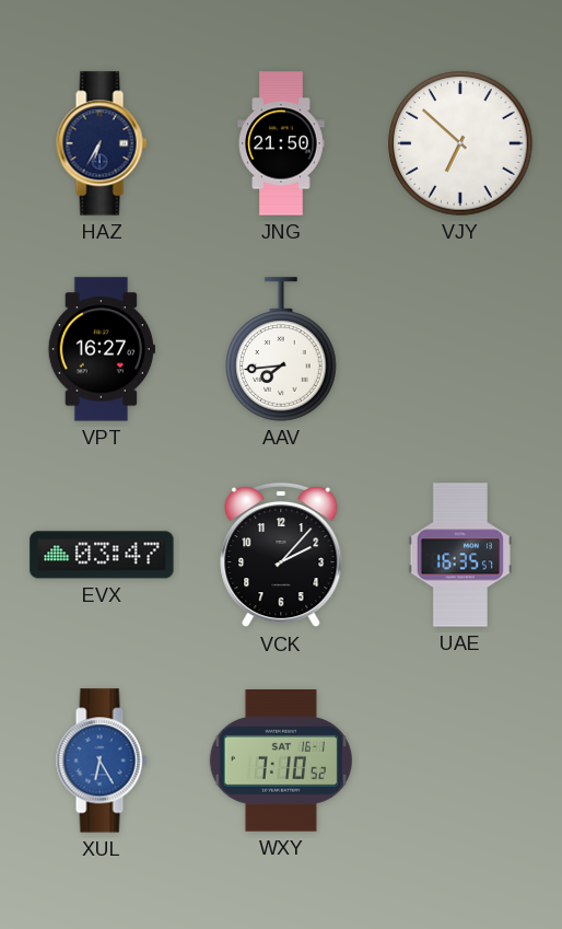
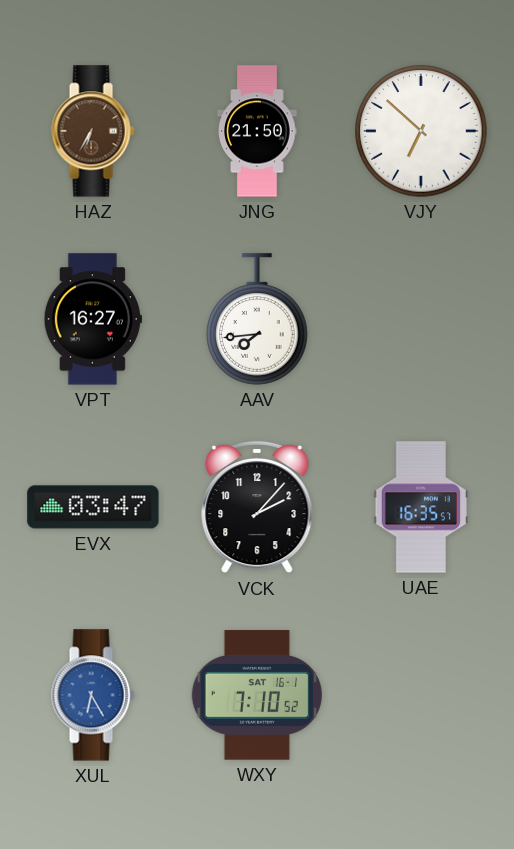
HAZ dial: navy -> brown (93, 131)
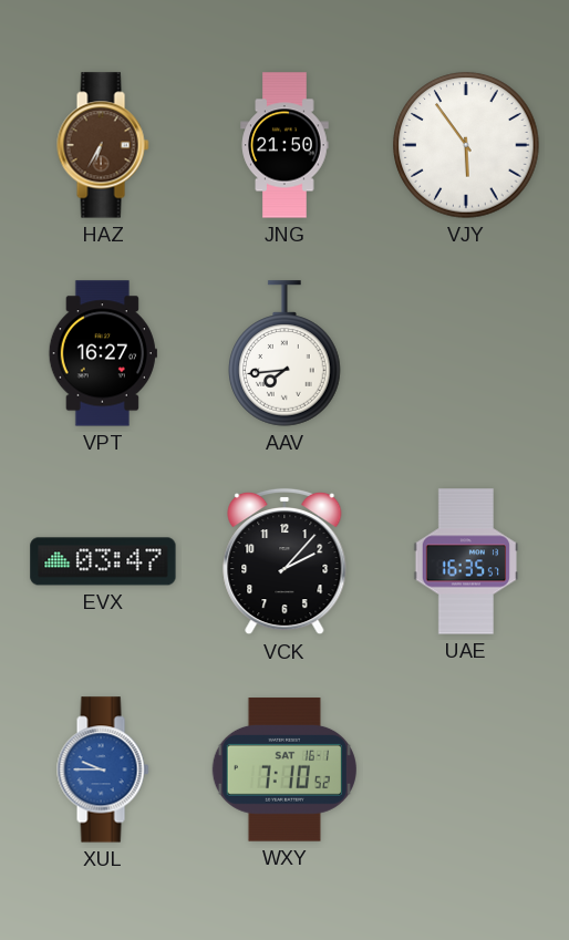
VJY: 6:52 -> 5:54 (466, 145)
XUL: 6:25 -> 9:45 (103, 769)
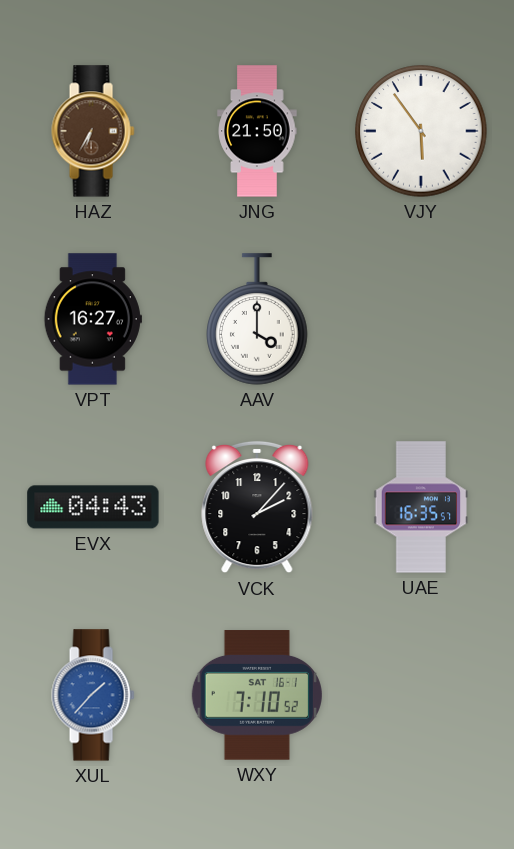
AAV: 7:44 -> 4:00 (257, 319)
EVX: 03:47 -> 04:43 (93, 507)
XUL: 9:45 -> 1:37 (93, 695)
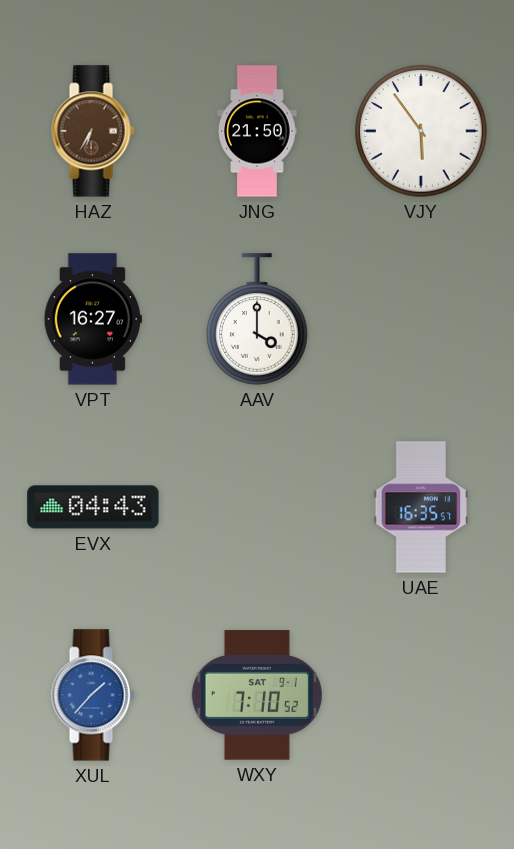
VCK: 2:07 -> none (257, 507)
WXY date: SAT 16-1 -> SAT 9-1 (257, 695)
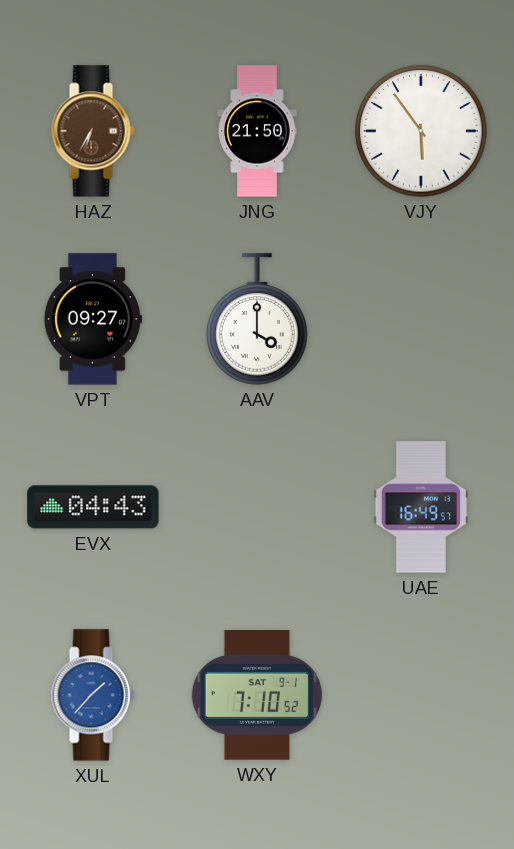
VPT: 16:27 -> 09:27 (93, 319)
UAE: 16:35 -> 16:49 (421, 507)
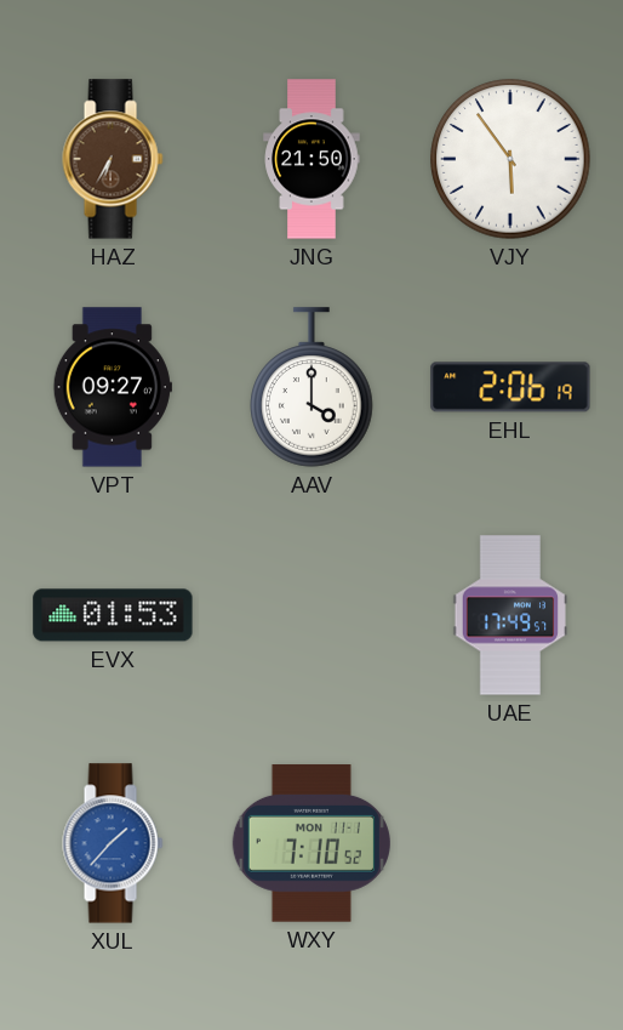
EHL: none -> 2:06 (510, 387)
EVX: 04:43 -> 01:53 (113, 615)
UAE: 16:49 -> 17:49 (510, 615)
WXY date: SAT 9-1 -> MON 11-1 (311, 843)
